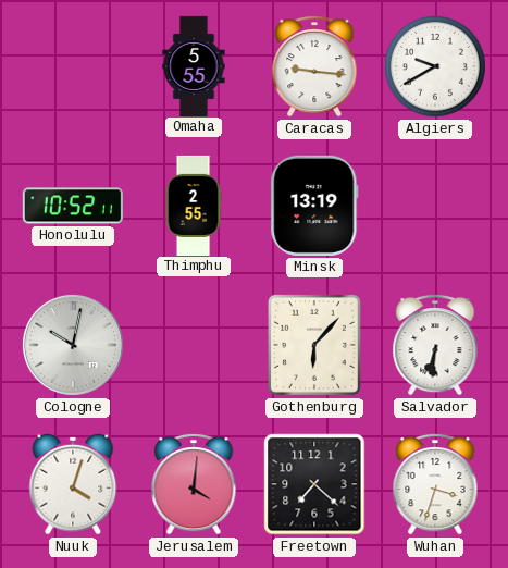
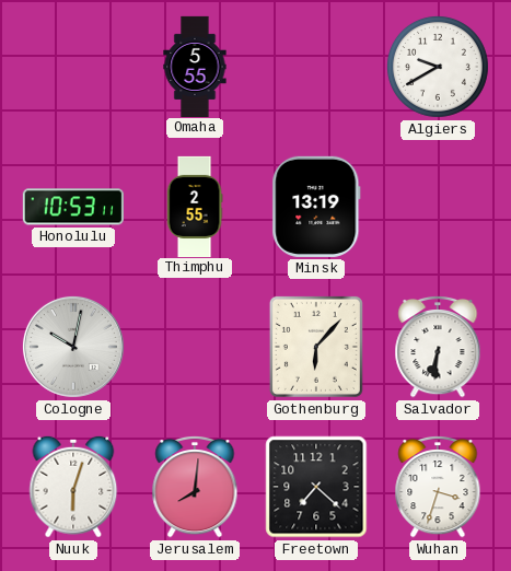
Caracas: 9:16 -> none (314, 66)
Honolulu: 10:52 -> 10:53 (73, 207)
Nuuk: 4:03 -> 6:03 (73, 487)
Jerusalem: 4:01 -> 8:01 (195, 487)
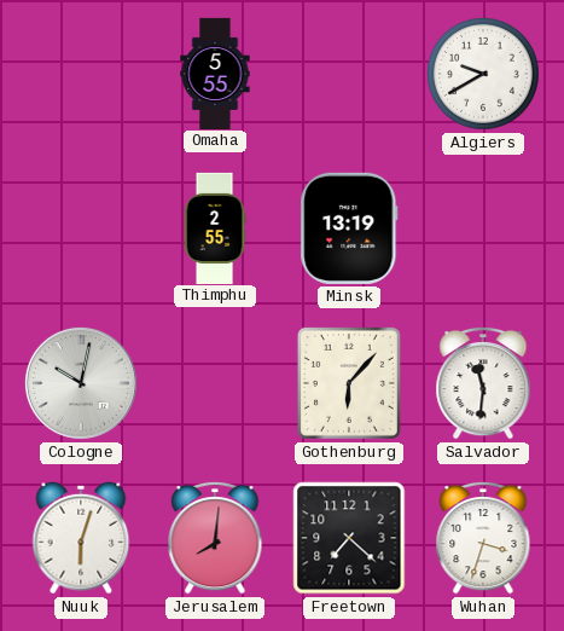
Honolulu: 10:53 -> none (73, 207)
Salvador: 6:31 -> 11:31 (483, 383)
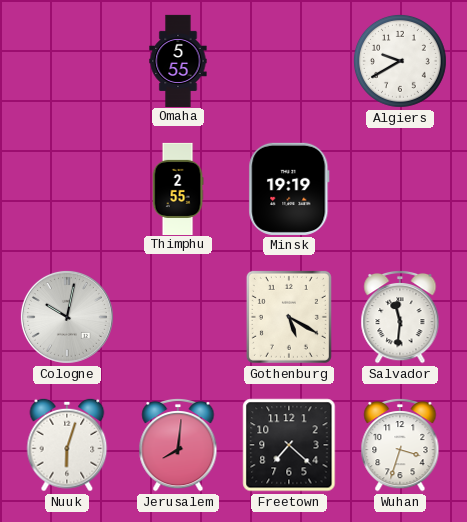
Minsk: 13:19 -> 19:19 (289, 189)
Gothenburg: 6:07 -> 5:20 (289, 317)
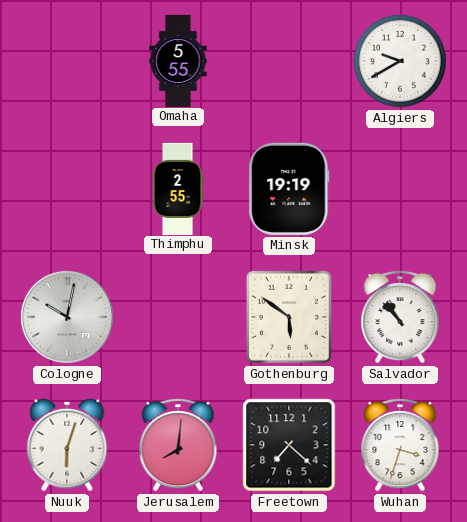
Gothenburg: 5:20 -> 5:51 (289, 317)
Salvador: 11:31 -> 10:53 (400, 317)
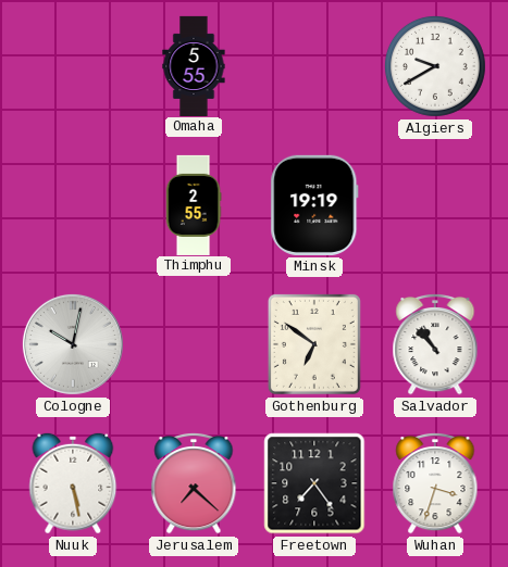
Gothenburg: 5:51 -> 6:51 (314, 344)
Nuuk: 6:03 -> 5:28 (73, 483)
Jerusalem: 8:01 -> 7:22 (194, 483)
Freetown: 7:22 -> 7:24 (314, 483)
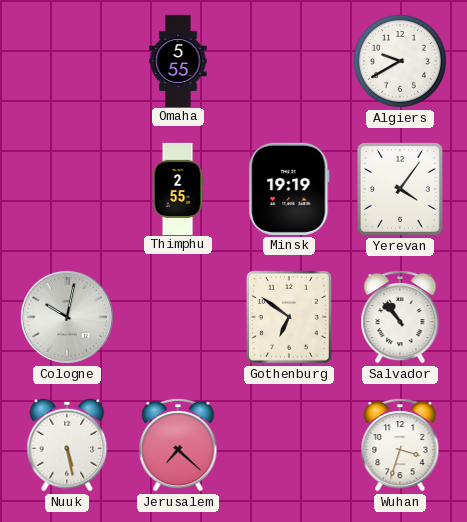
Yerevan: none -> 4:06 (400, 189)
Freetown: 7:24 -> none (314, 483)
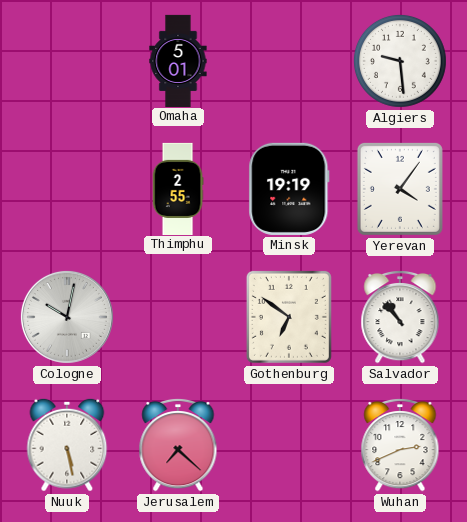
Omaha: 5:55 -> 5:01 (178, 60)
Algiers: 9:40 -> 9:29 (400, 61)
Wuhan: 3:33 -> 2:41 (400, 445)
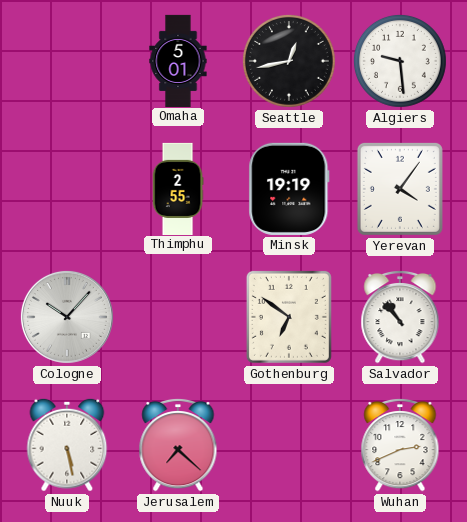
Seattle: none -> 12:43 (289, 61)
Cologne: 10:02 -> 10:07 (67, 317)
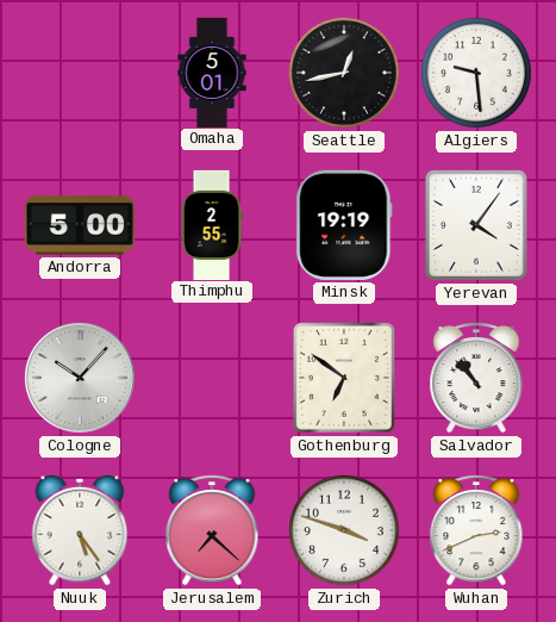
Andorra: none -> 5:00 (80, 225)
Nuuk: 5:28 -> 5:24 (80, 530)
Zurich: none -> 3:48 (344, 530)
